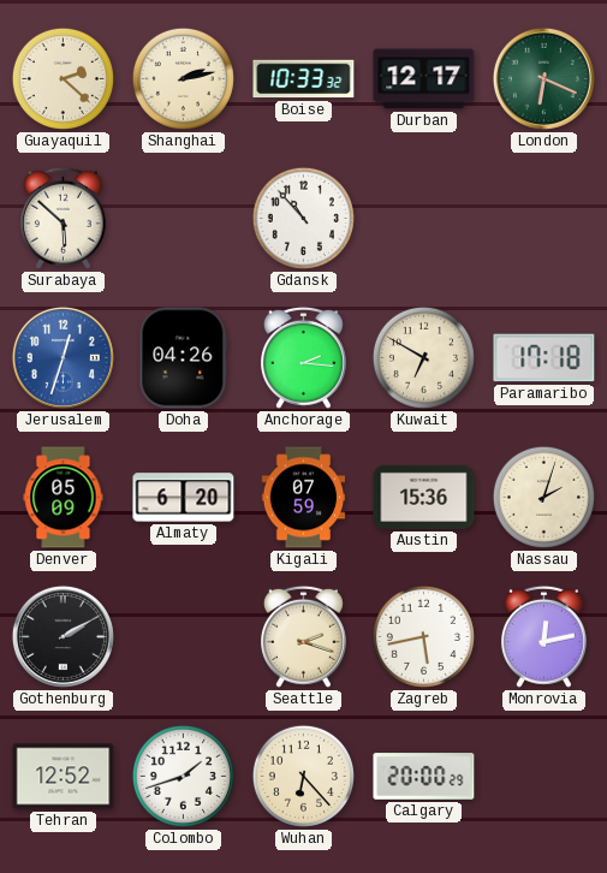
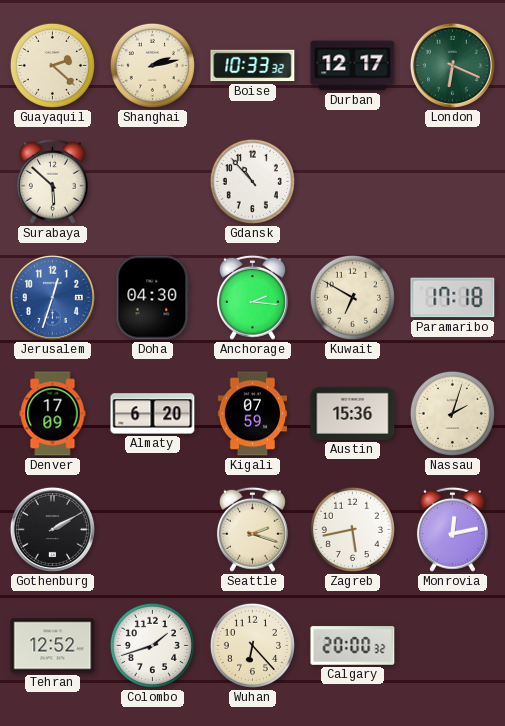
Doha: 04:26 -> 04:30 (153, 298)
Denver: 05:09 -> 17:09 (53, 414)
Calgary: 20:00:29 -> 20:00:32 (353, 646)
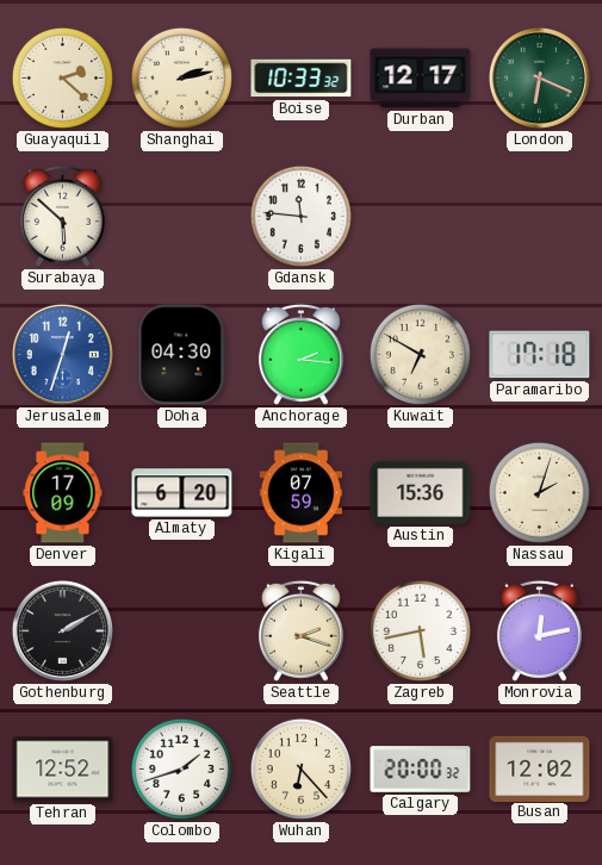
Gdansk: 10:53 -> 11:46 (300, 216)
Busan: none -> 12:02 (540, 768)
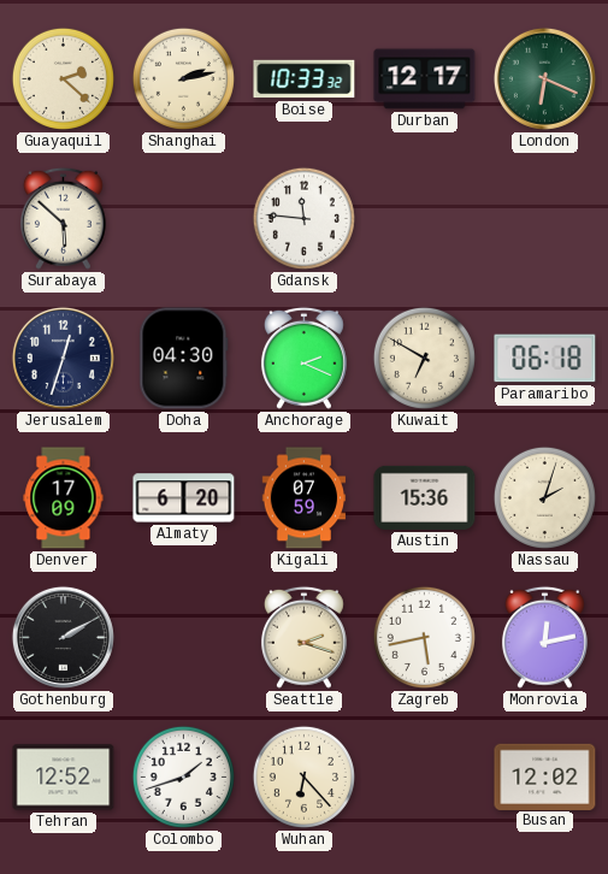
Jerusalem dial: blue -> navy (63, 358)
Anchorage: 2:16 -> 2:19 (303, 358)
Paramaribo: 17:18 -> 06:18 (545, 359)
Calgary: 20:00 -> none (421, 770)
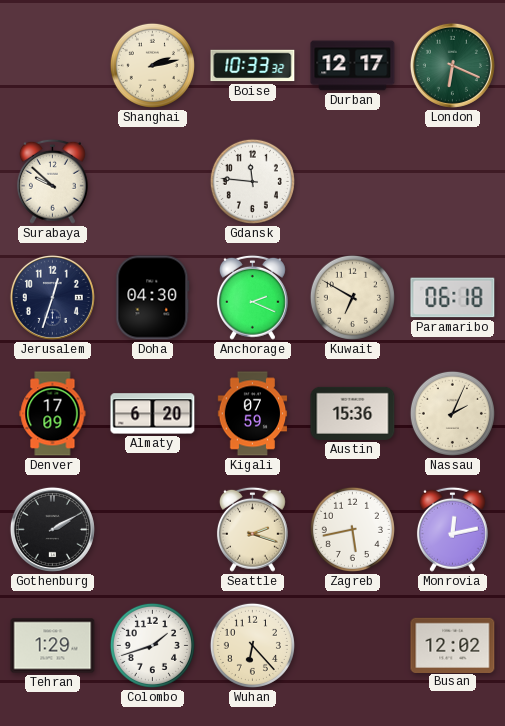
Guayaquil: 2:22 -> none (63, 78)
Surabaya: 5:52 -> 9:52 (52, 181)
Nassau: 2:03 -> 2:04 (452, 413)
Tehran: 12:52 -> 1:29 (53, 646)
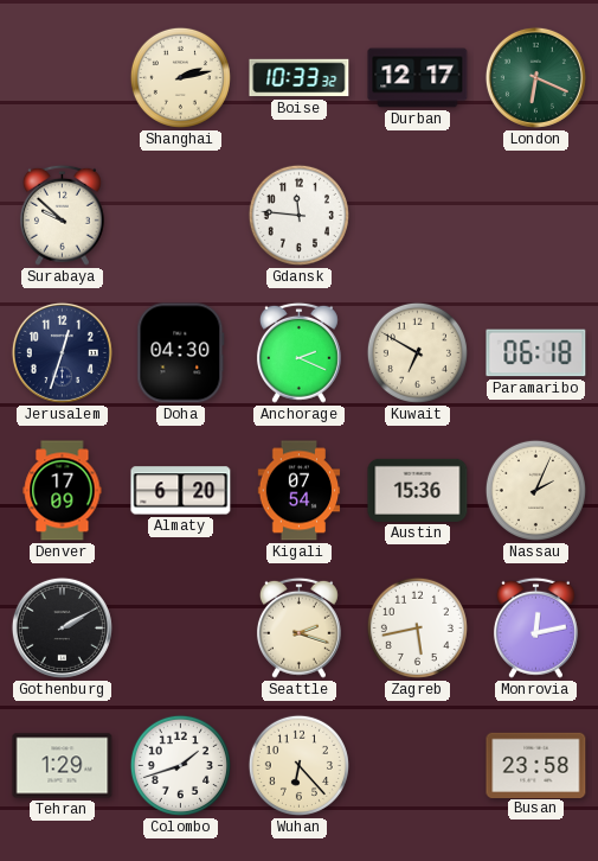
Kigali: 07:59 -> 07:54 (300, 491)
Busan: 12:02 -> 23:58 (536, 765)
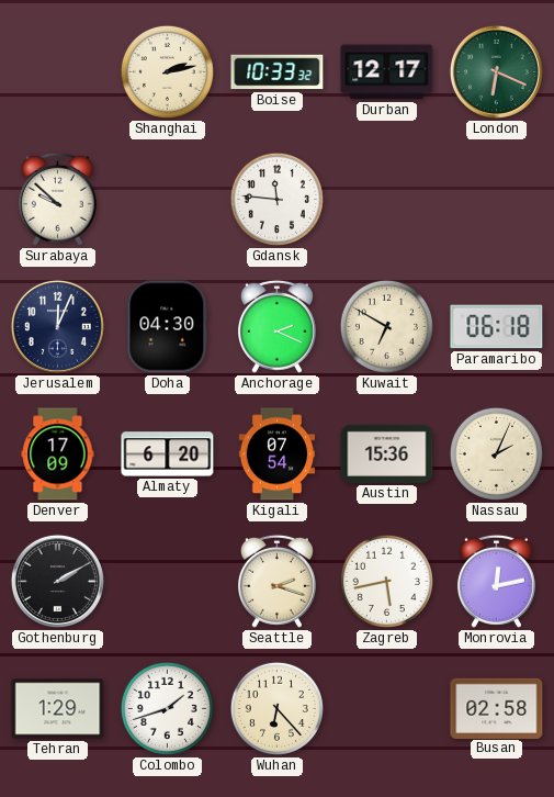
Jerusalem: 12:33 -> 12:04 (57, 326)
Busan: 23:58 -> 02:58 (497, 708)
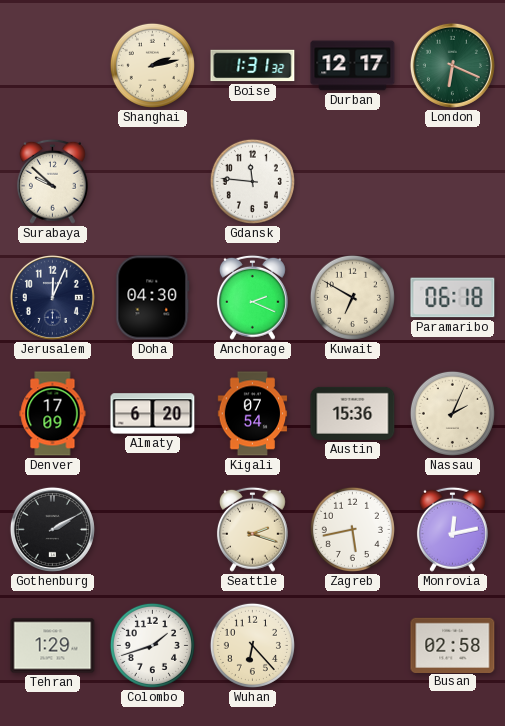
Boise: 10:33 -> 1:31 (253, 66)
